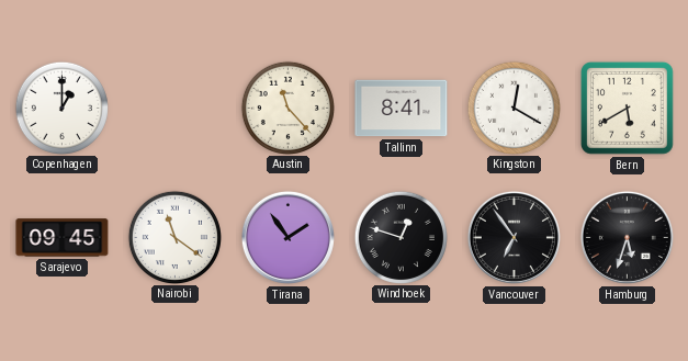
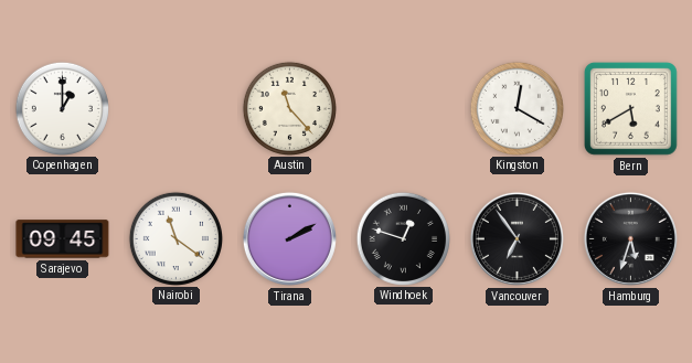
Tallinn: 8:41 -> none (402, 109)
Tirana: 1:54 -> 2:10 (289, 238)
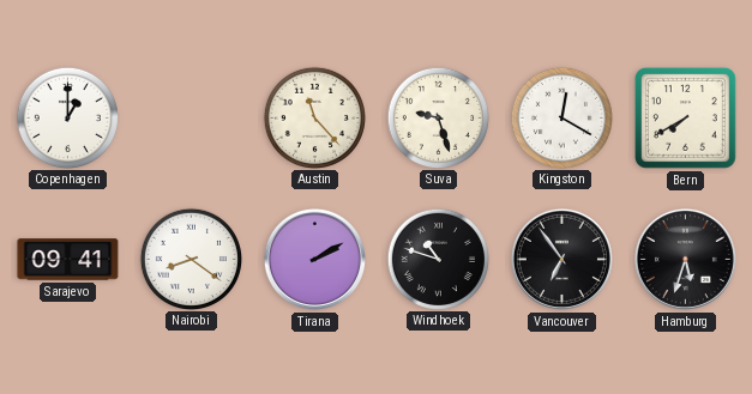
Suva: none -> 9:27 (438, 117)
Bern: 5:40 -> 7:40 (686, 119)
Sarajevo: 09:45 -> 09:41 (68, 260)
Nairobi: 11:21 -> 8:21 (191, 259)
Windhoek: 12:48 -> 10:48 (438, 259)
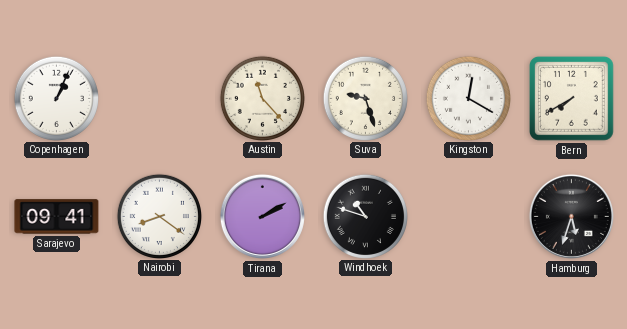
Copenhagen: 1:00 -> 1:04 (56, 98)
Vancouver: 6:54 -> none (561, 259)
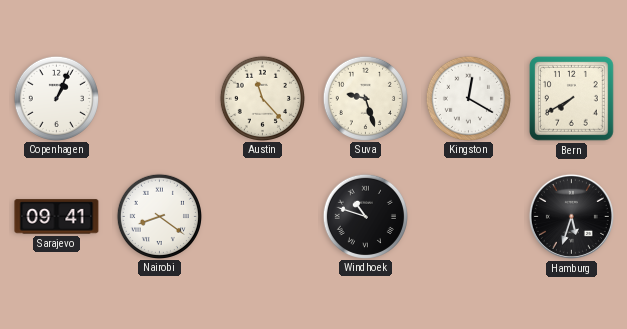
Tirana: 2:10 -> none (262, 216)
